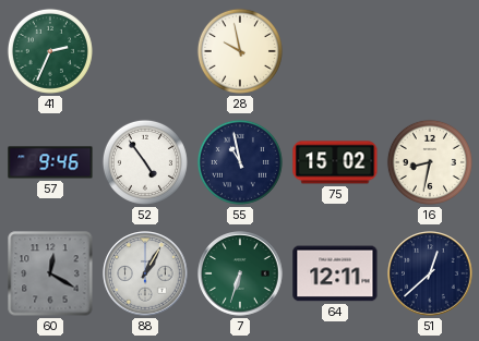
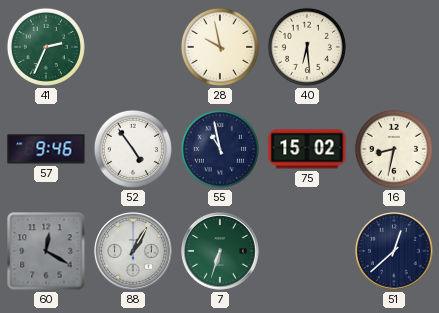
40: none -> 6:29 (307, 47)
64: 12:11 -> none (335, 273)
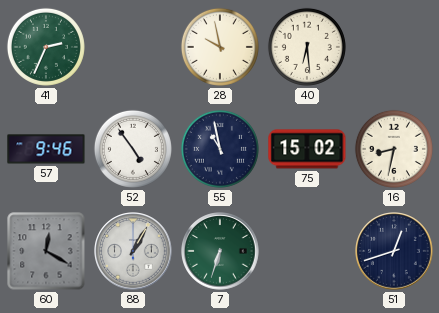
51: 12:38 -> 12:42 (394, 251)
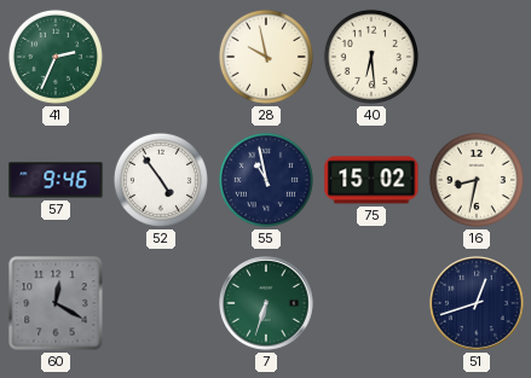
88: 1:05 -> none (133, 251)
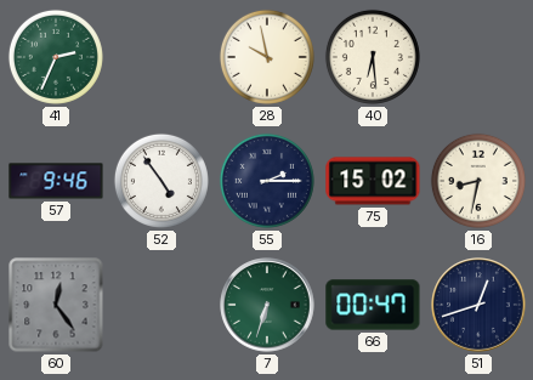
55: 10:58 -> 2:15 (267, 181)
60: 12:20 -> 12:24 (56, 305)
66: none -> 00:47 (373, 305)
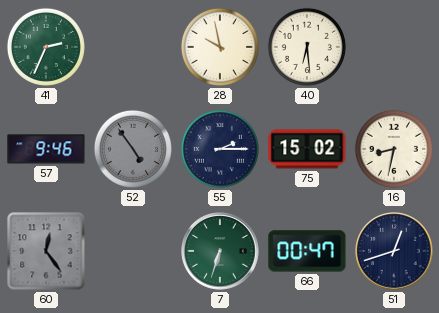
52 dial: white -> grey (133, 149)
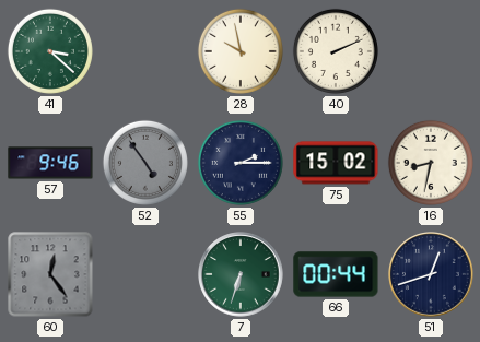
41: 2:34 -> 3:22 (50, 51)
40: 6:29 -> 2:11 (336, 51)
66: 00:47 -> 00:44 (336, 274)
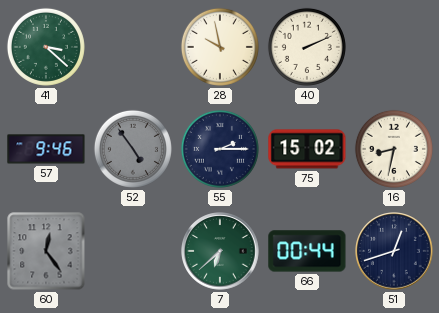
7: 6:33 -> 6:38 (220, 251)
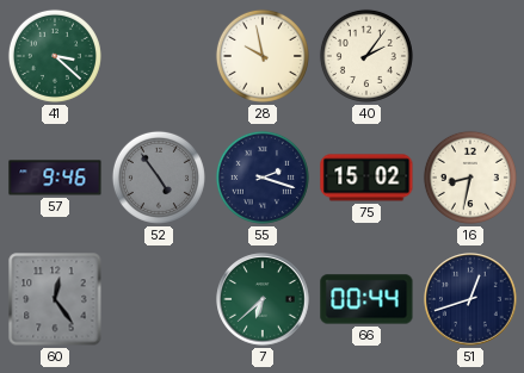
40: 2:11 -> 2:06 (366, 56)
55: 2:15 -> 2:18 (263, 178)
